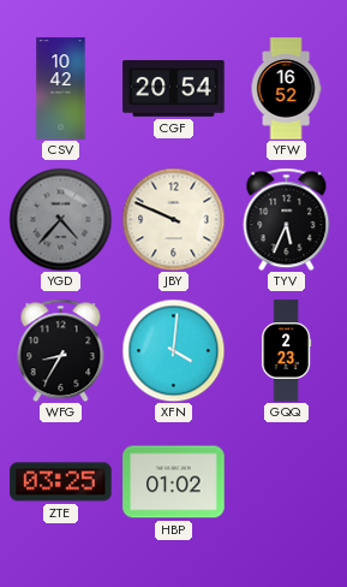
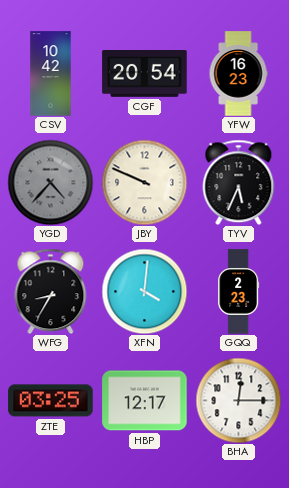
YFW: 16:52 -> 16:23 (238, 74)
HBP: 01:02 -> 12:17 (145, 401)
BHA: none -> 12:15 (238, 400)
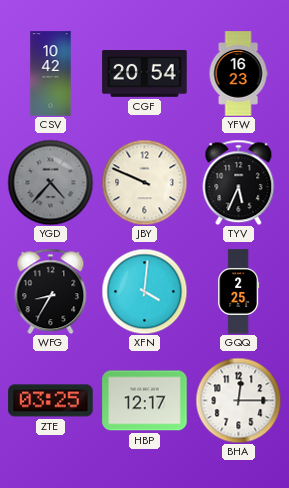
GQQ: 2:23 -> 2:25 (239, 292)
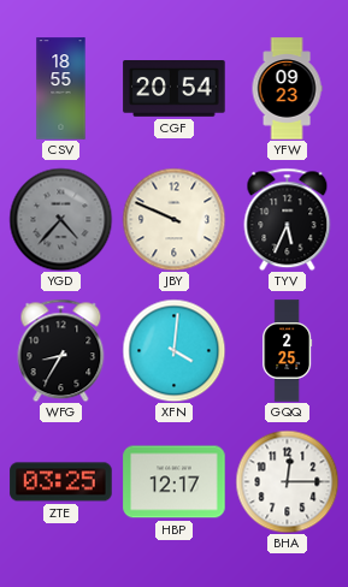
CSV: 10:42 -> 18:55 (61, 89)
YFW: 16:23 -> 09:23 (287, 89)
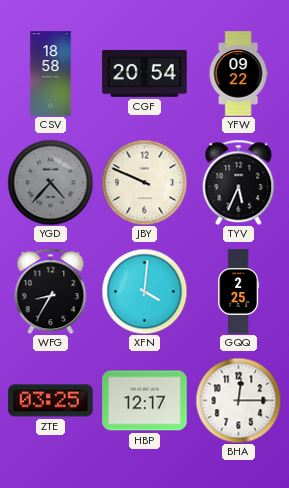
CSV: 18:55 -> 18:58 (51, 74)
YFW: 09:23 -> 09:22 (238, 74)
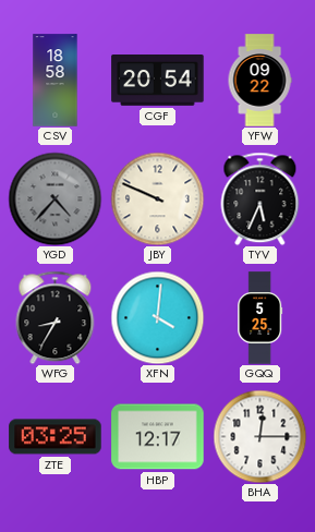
GQQ: 2:25 -> 5:25 (261, 318)
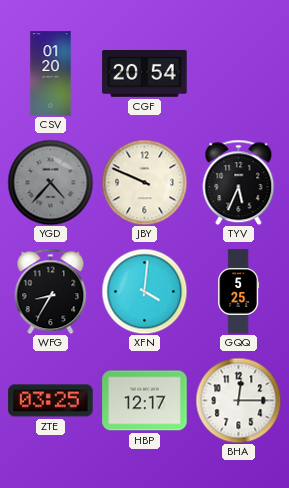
CSV: 18:58 -> 01:20 (51, 74)
YFW: 09:22 -> none (259, 81)
